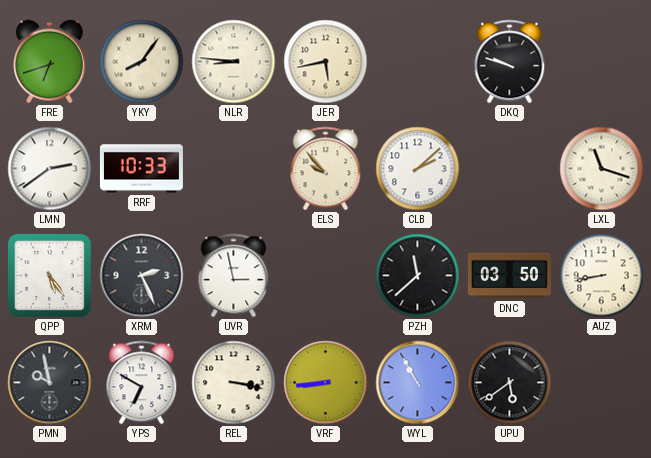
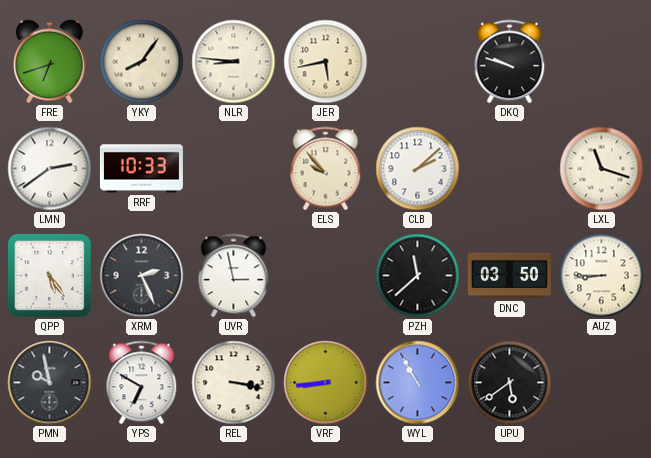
AUZ: 8:43 -> 8:45 (602, 276)
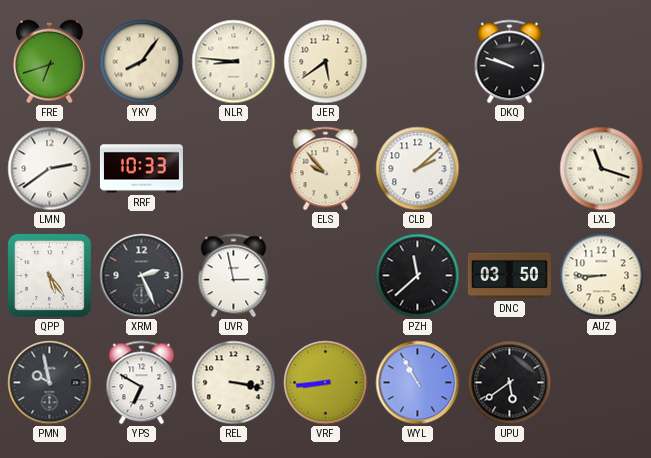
JER: 5:43 -> 5:39 (326, 62)
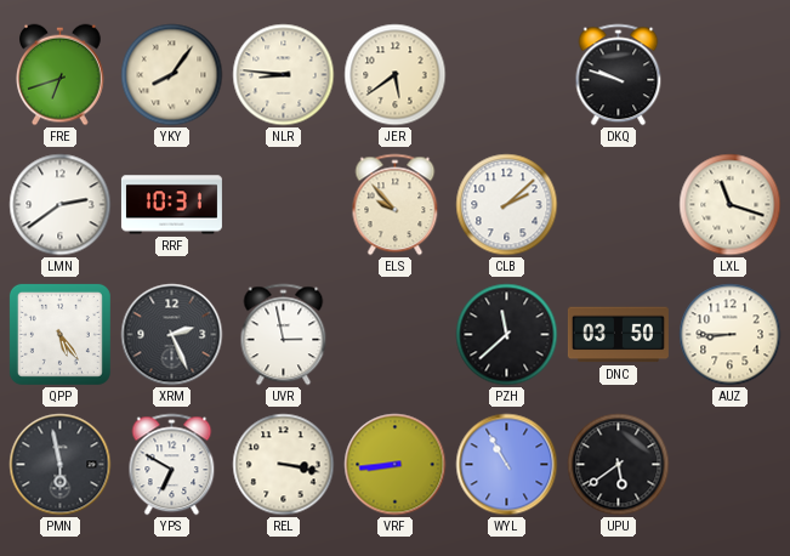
RRF: 10:33 -> 10:31 (171, 205)
PMN: 9:58 -> 5:58 (61, 465)
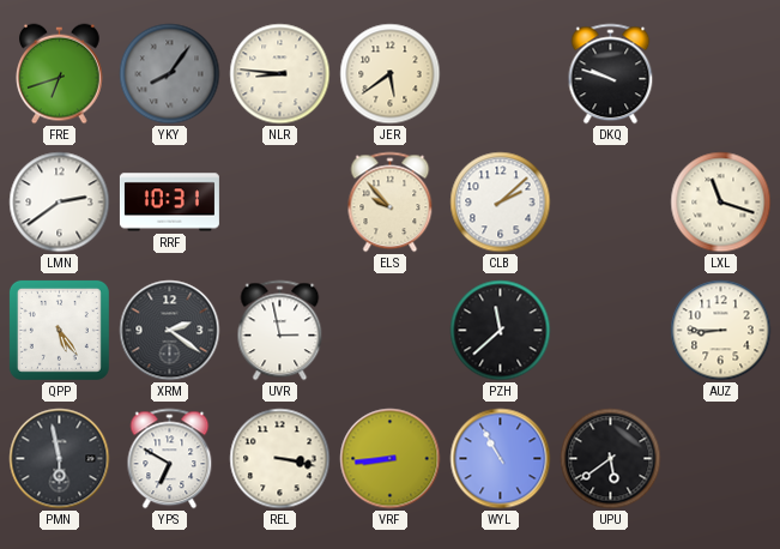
YKY dial: cream -> grey (170, 74)
XRM: 2:26 -> 2:21 (170, 331)
DNC: 03:50 -> none (618, 335)
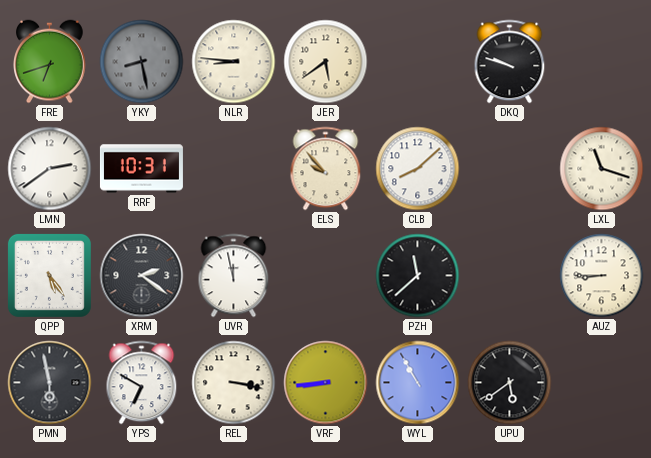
YKY: 8:06 -> 8:28 (142, 62)
CLB: 2:08 -> 8:08 (418, 169)
UVR: 2:58 -> 11:58 (234, 276)
